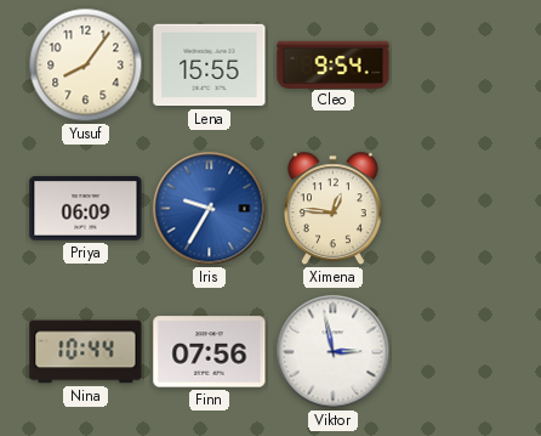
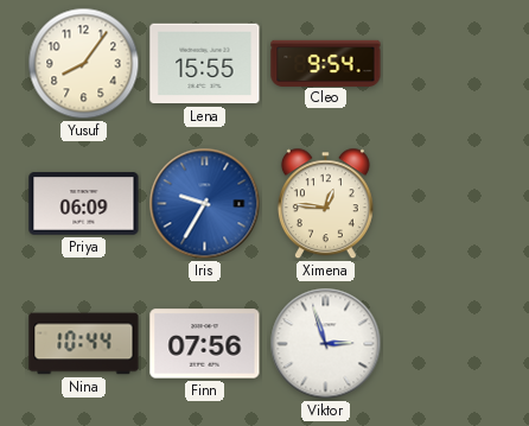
Viktor: 2:58 -> 2:57 (326, 344)
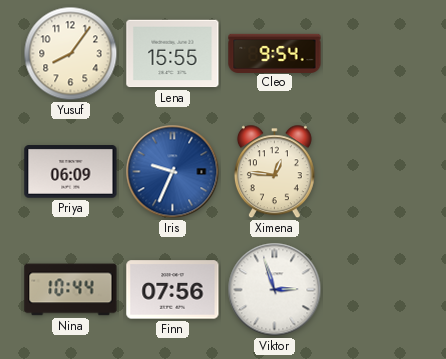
Iris: 9:35 -> 9:34 (173, 172)
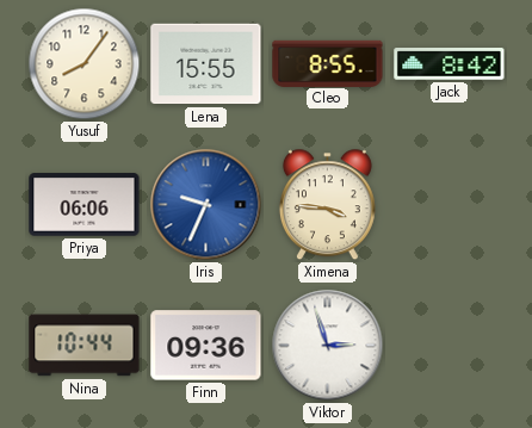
Cleo: 9:54 -> 8:55 (328, 63)
Jack: none -> 8:42 (450, 64)
Priya: 06:09 -> 06:06 (85, 205)
Ximena: 12:46 -> 3:46 (327, 205)
Finn: 07:56 -> 09:36 (206, 346)
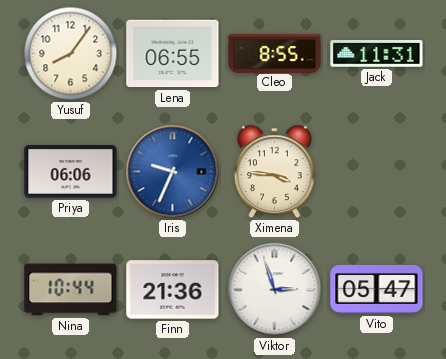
Lena: 15:55 -> 06:55 (173, 54)
Jack: 8:42 -> 11:31 (377, 54)
Finn: 09:36 -> 21:36 (173, 290)
Vito: none -> 05:47 (377, 289)
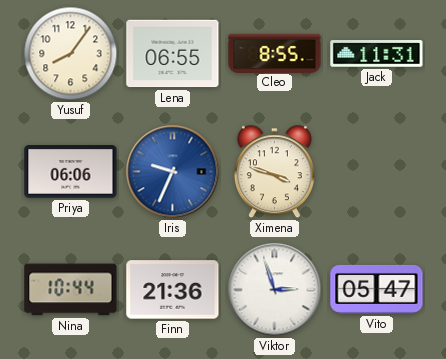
Ximena: 3:46 -> 3:48 (274, 172)
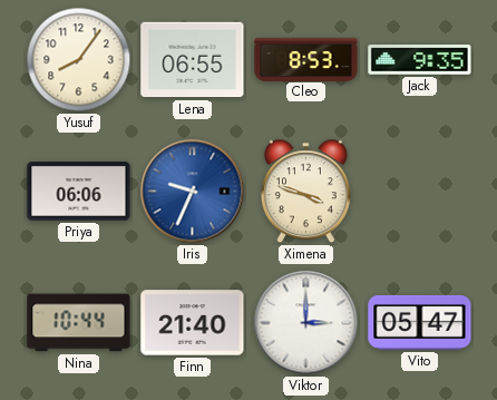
Cleo: 8:55 -> 8:53 (306, 59)
Jack: 11:31 -> 9:35 (420, 60)
Finn: 21:36 -> 21:40 (193, 323)
Viktor: 2:57 -> 3:00 (306, 323)
